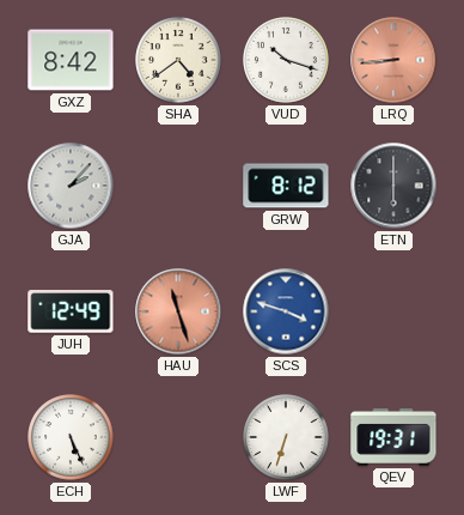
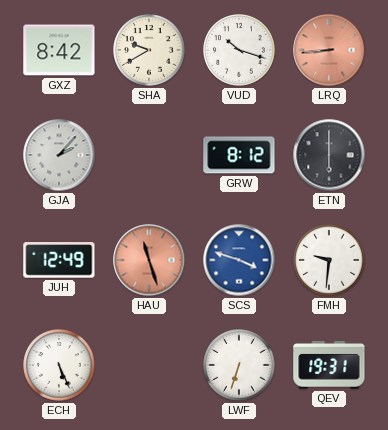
SHA: 4:39 -> 9:40 (149, 50)
FMH: none -> 9:31 (329, 260)
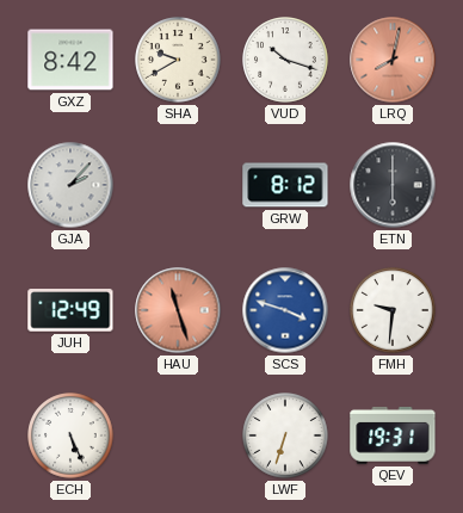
LRQ: 8:44 -> 8:02 (393, 60)
